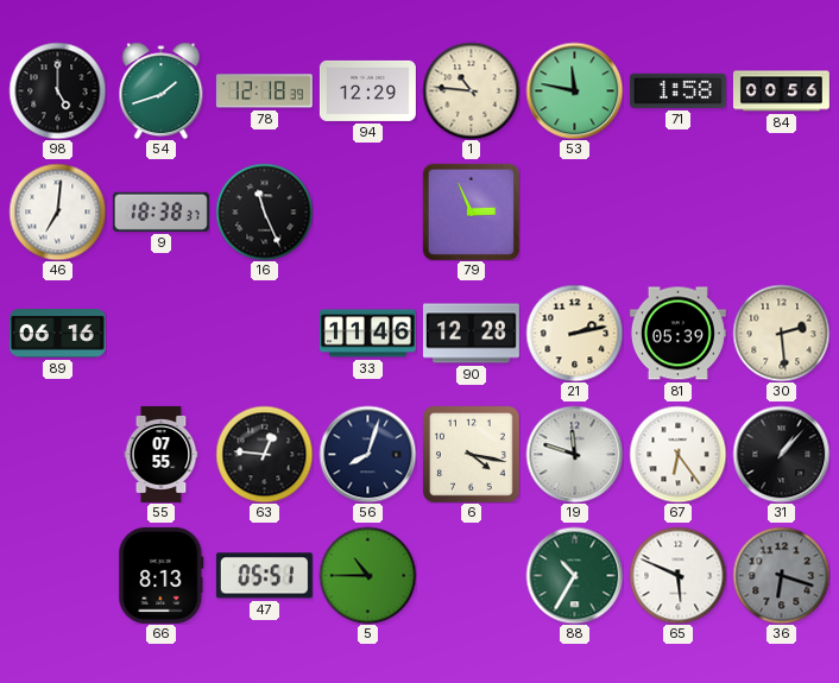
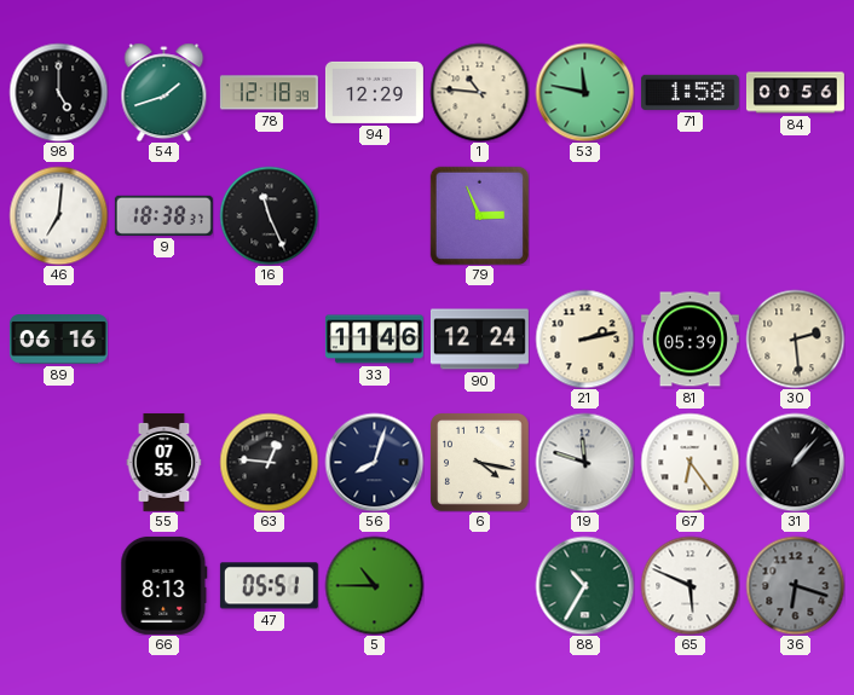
90: 12:28 -> 12:24 (479, 340)
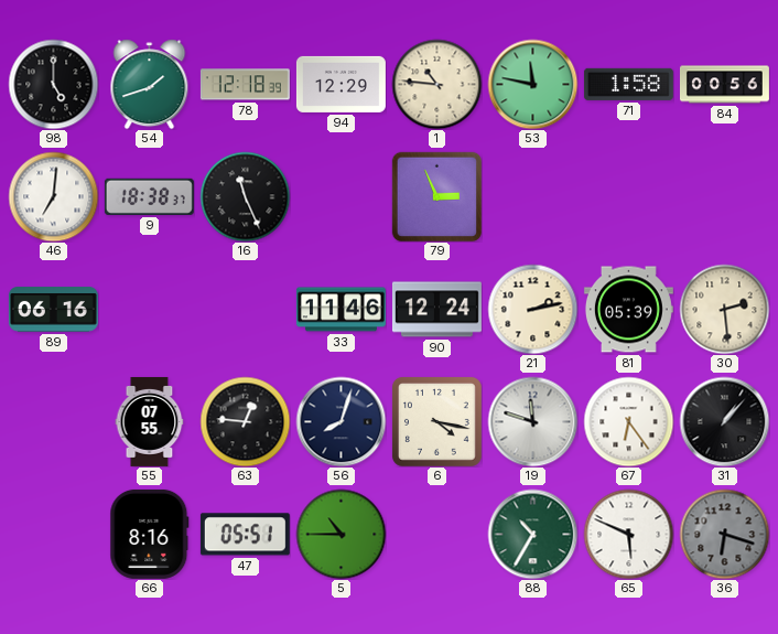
66: 8:13 -> 8:16 (150, 534)
